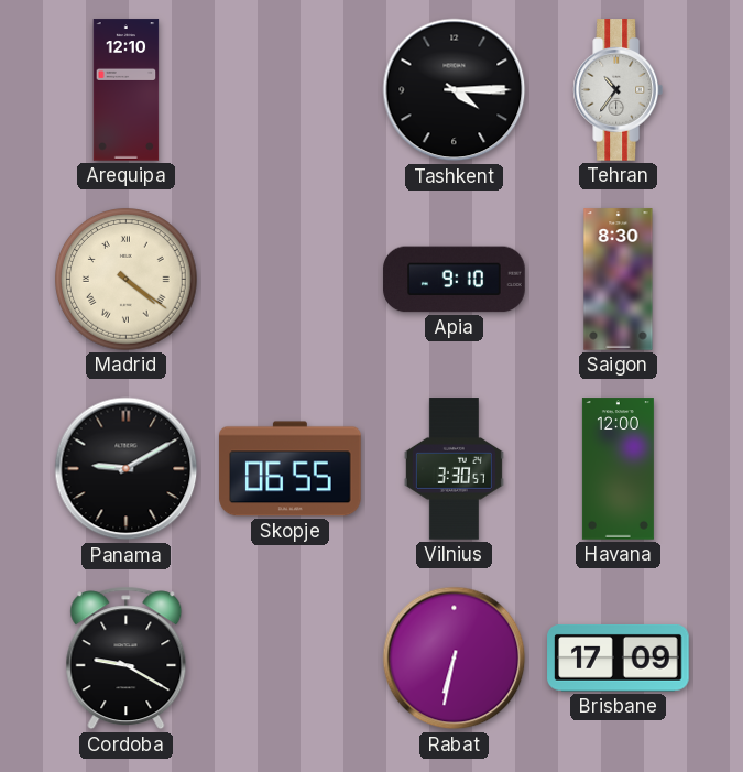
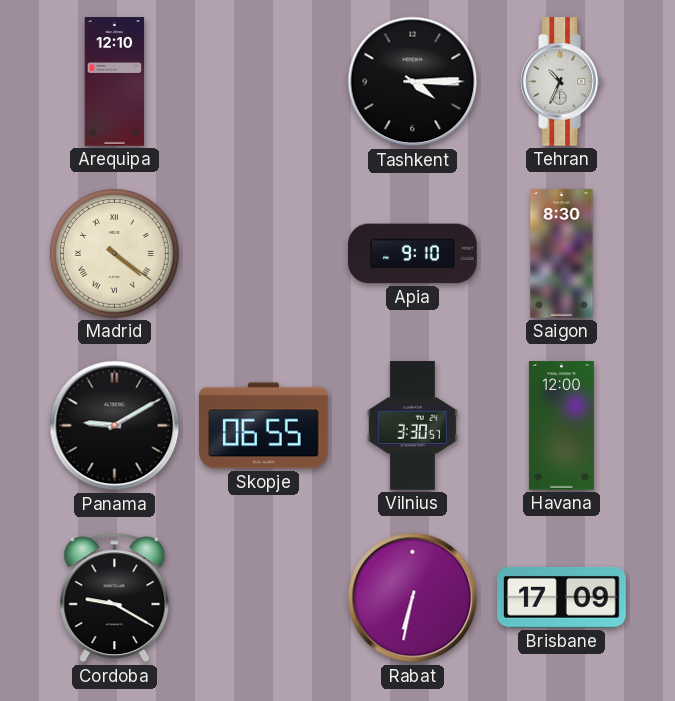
Tehran: 10:36 -> 10:34 (561, 82)
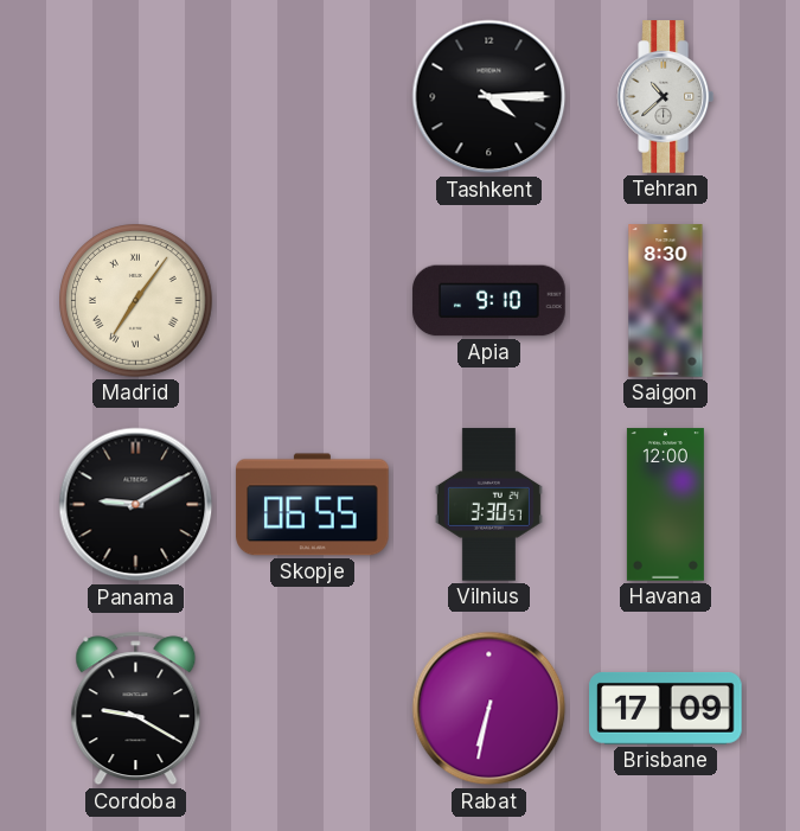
Arequipa: 12:10 -> none (115, 82)
Tehran: 10:34 -> 10:38 (665, 97)
Madrid: 4:21 -> 7:06 (136, 301)
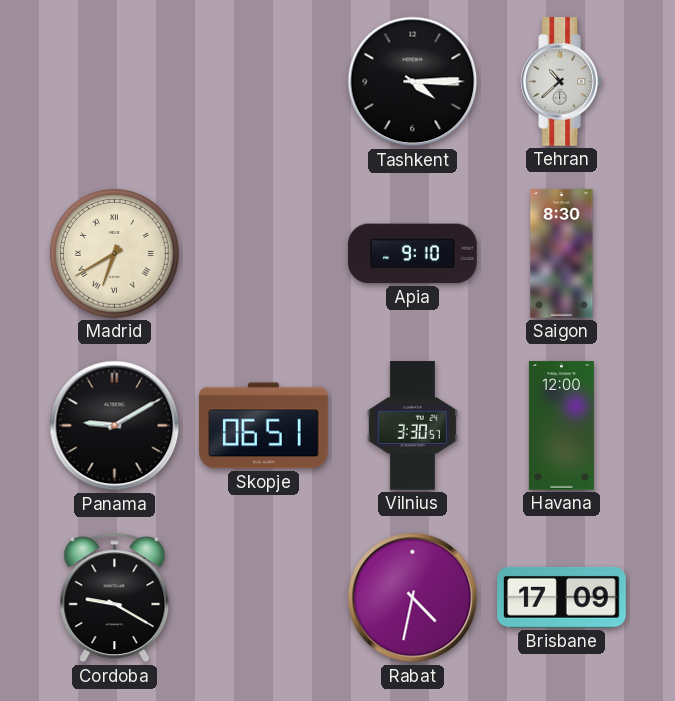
Madrid: 7:06 -> 6:40 (115, 254)
Skopje: 06:55 -> 06:51 (264, 426)
Rabat: 6:32 -> 4:32 (413, 598)
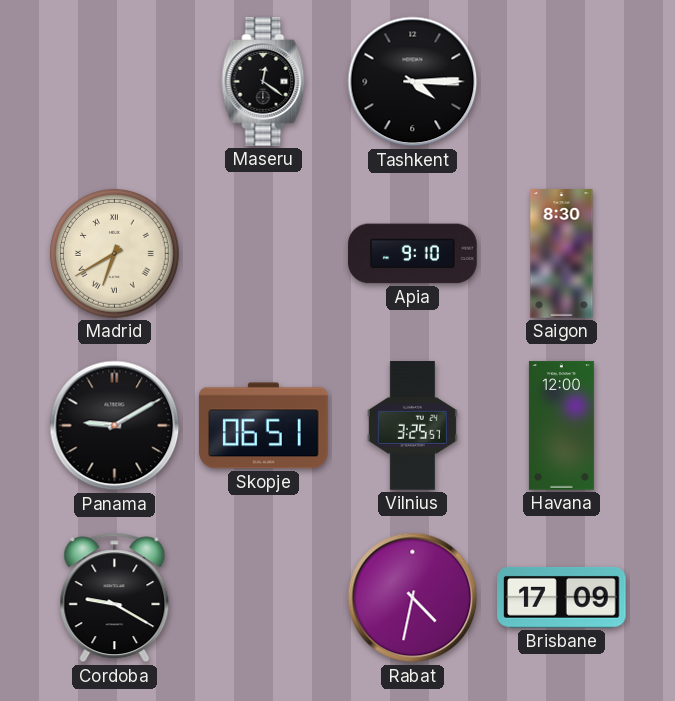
Maseru: none -> 12:21 (264, 82)
Tehran: 10:38 -> none (561, 82)
Vilnius: 3:30 -> 3:25 (412, 426)
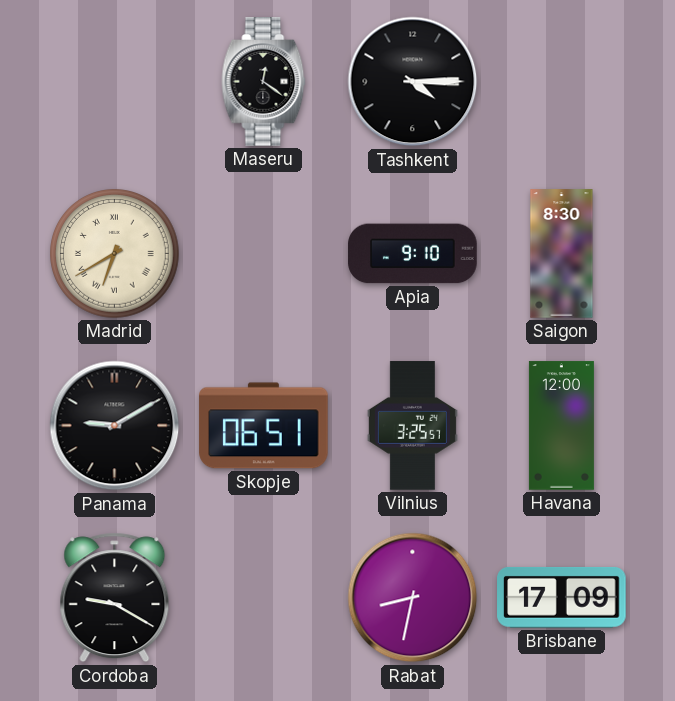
Rabat: 4:32 -> 8:32 (413, 598)
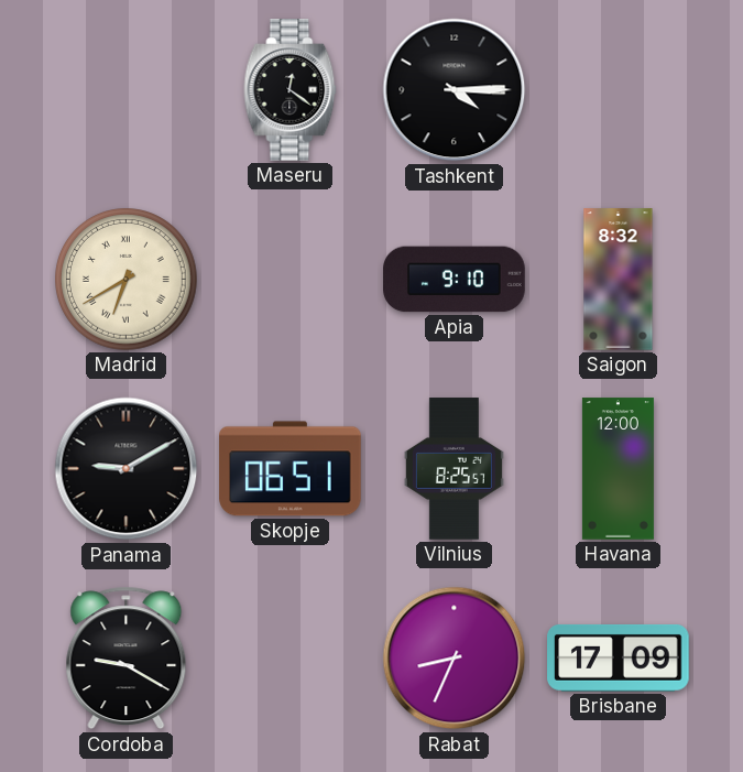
Saigon: 8:30 -> 8:32 (619, 280)
Vilnius: 3:25 -> 8:25 (454, 469)
Rabat: 8:32 -> 8:34 (455, 659)
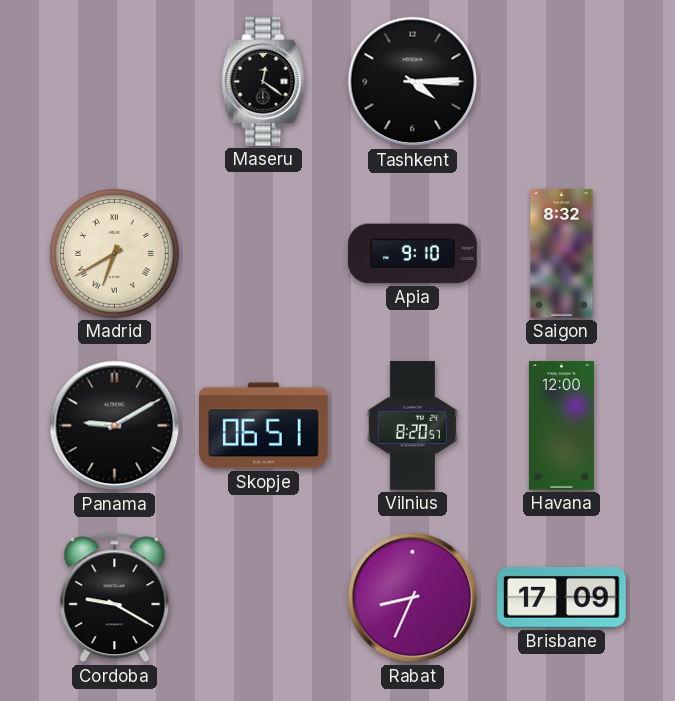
Vilnius: 8:25 -> 8:20 (412, 426)
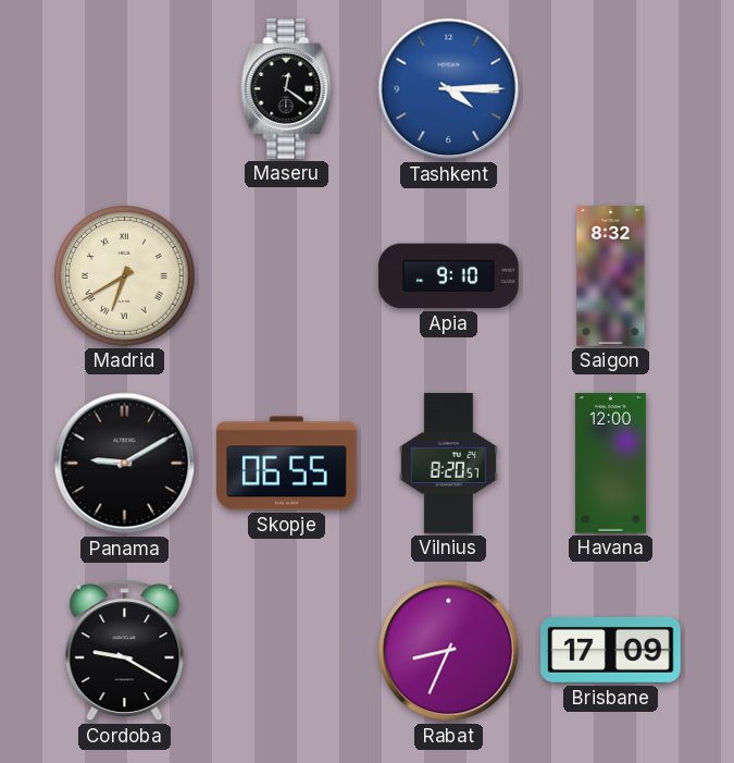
Tashkent dial: black -> blue (449, 89)
Skopje: 06:51 -> 06:55 (287, 464)
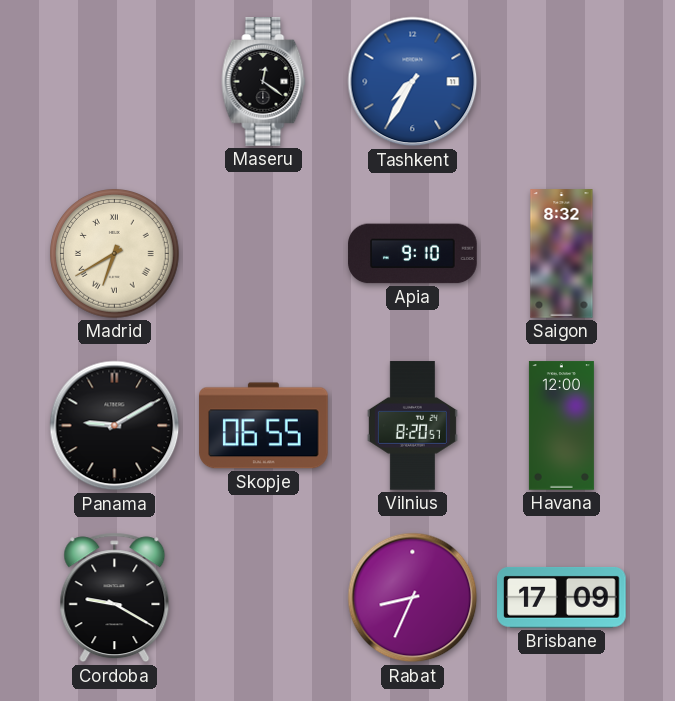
Tashkent: 4:15 -> 7:35 (413, 82)
